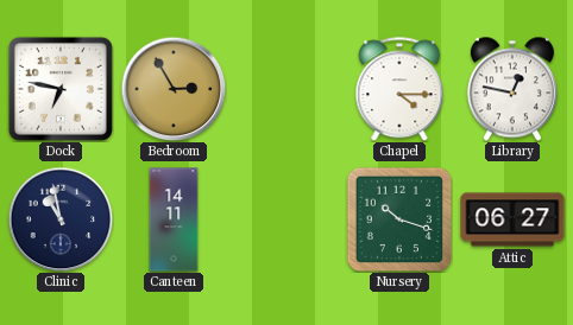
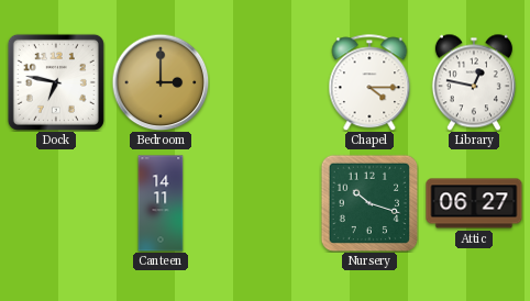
Bedroom: 2:55 -> 3:00 (161, 82)
Clinic: 10:58 -> none (61, 219)
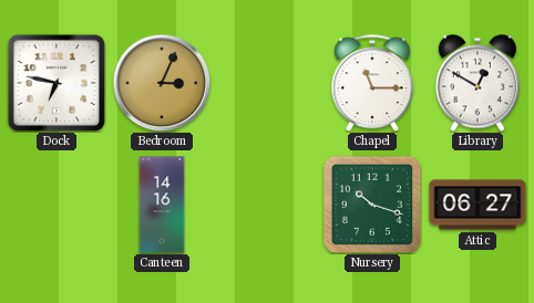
Bedroom: 3:00 -> 3:04 (162, 83)
Chapel: 4:15 -> 11:15 (372, 83)
Library: 12:47 -> 12:50 (477, 83)
Canteen: 14:11 -> 14:16 (162, 205)
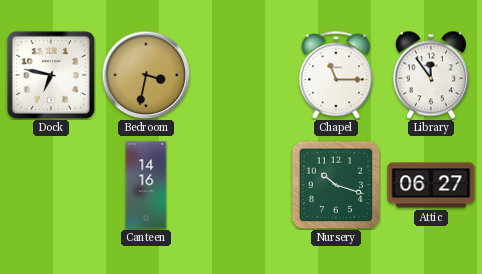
Bedroom: 3:04 -> 3:32 (146, 75)
Library: 12:50 -> 11:54 (431, 75)
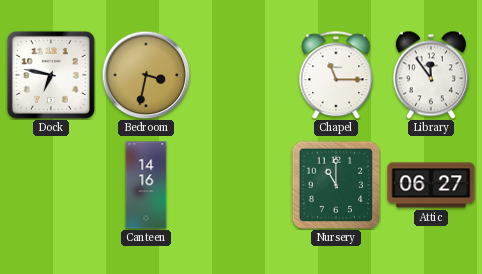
Nursery: 10:18 -> 11:00 (336, 185)
